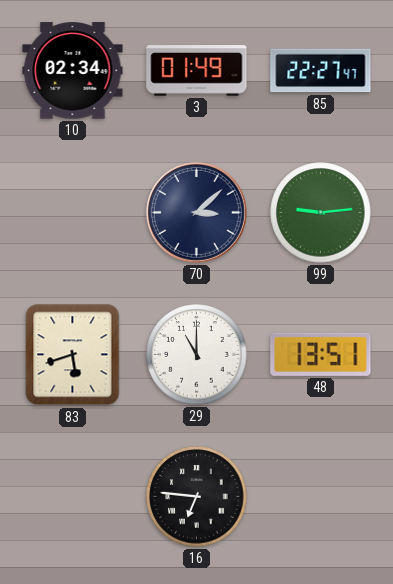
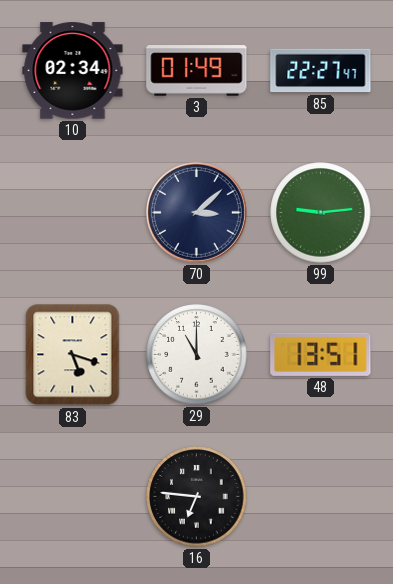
83: 5:42 -> 5:18 (73, 355)
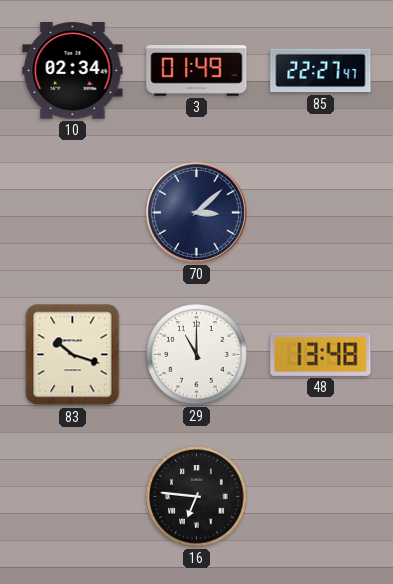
99: 9:14 -> none (321, 213)
83: 5:18 -> 10:18 (73, 355)
48: 13:51 -> 13:48 (321, 354)
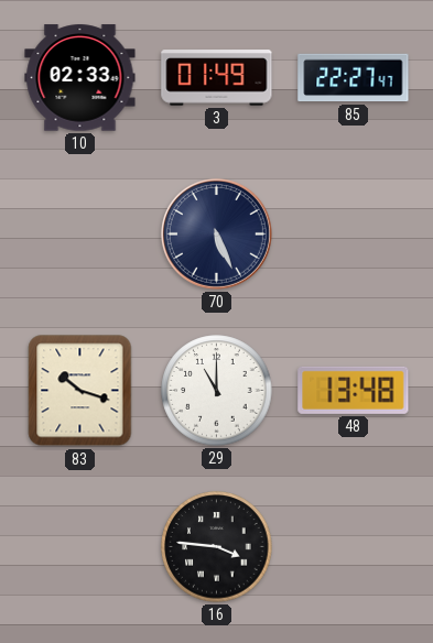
10: 02:34 -> 02:33 (80, 78)
70: 3:08 -> 5:26 (216, 233)
16: 6:46 -> 3:46 (217, 547)
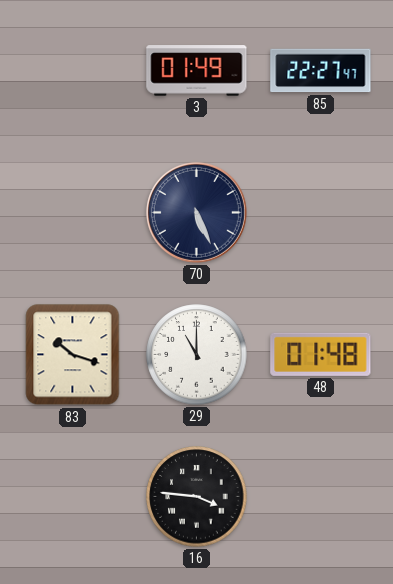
10: 02:33 -> none (80, 78)
48: 13:48 -> 01:48 (321, 354)
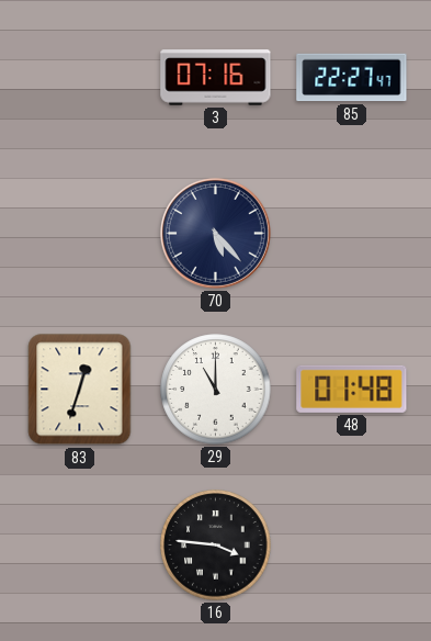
3: 01:49 -> 07:16 (216, 78)
70: 5:26 -> 5:23 (215, 233)
83: 10:18 -> 12:33 (80, 390)
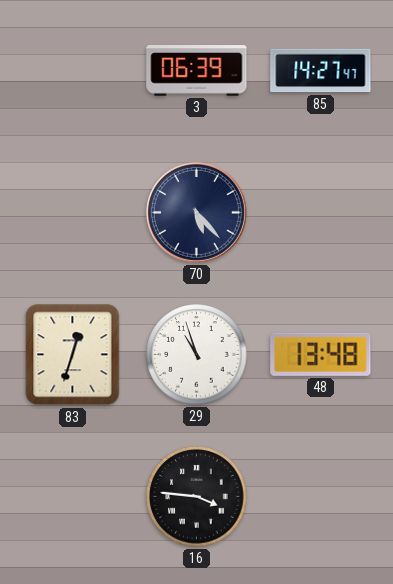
3: 07:16 -> 06:39 (197, 71)
85: 22:27 -> 14:27 (321, 71)
29: 11:00 -> 10:57 (197, 355)
48: 01:48 -> 13:48 (321, 354)
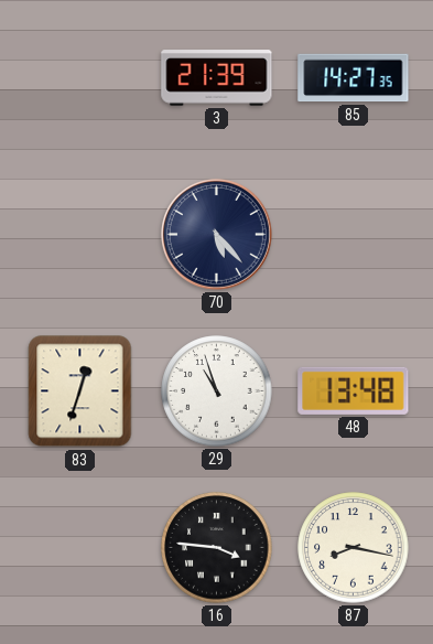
3: 06:39 -> 21:39 (217, 78)
85: 14:27:47 -> 14:27:35 (354, 78)
87: none -> 8:17 (354, 548)
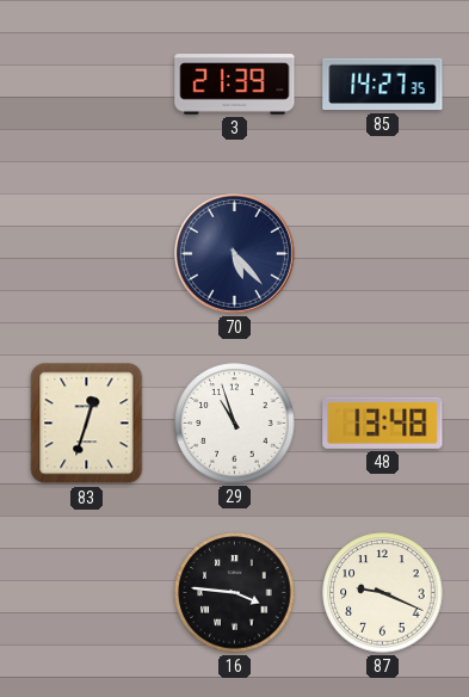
87: 8:17 -> 9:19 (383, 593)
